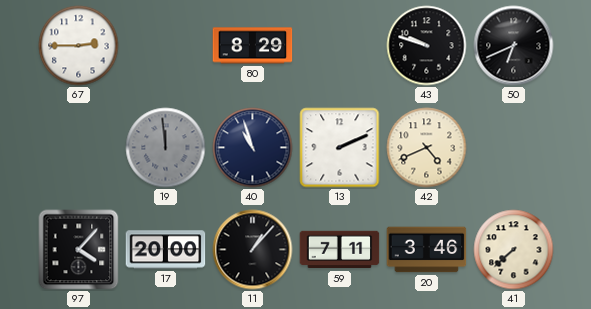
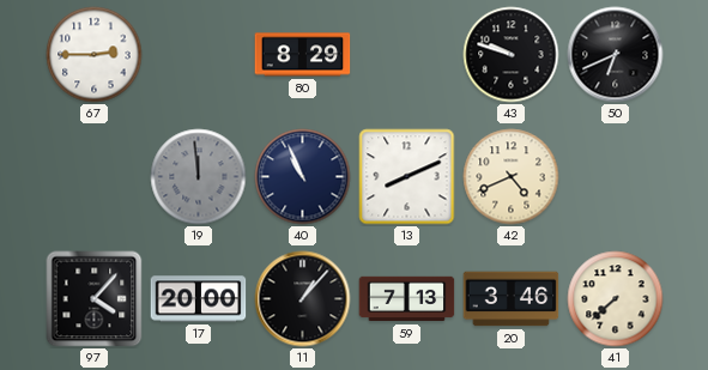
40: 10:57 -> 10:56 (303, 177)
13: 2:11 -> 8:11 (407, 177)
59: 7:11 -> 7:13 (407, 299)
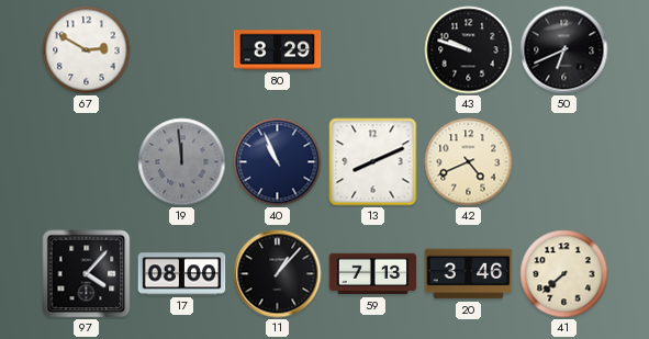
67: 2:45 -> 2:50 (87, 50)
17: 20:00 -> 08:00 (182, 274)
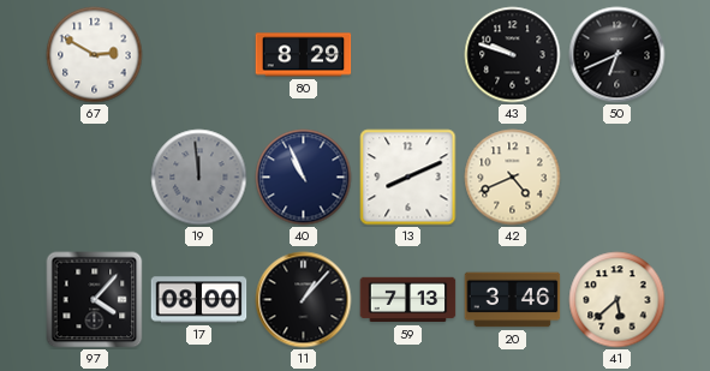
41: 7:38 -> 5:38 (617, 300)
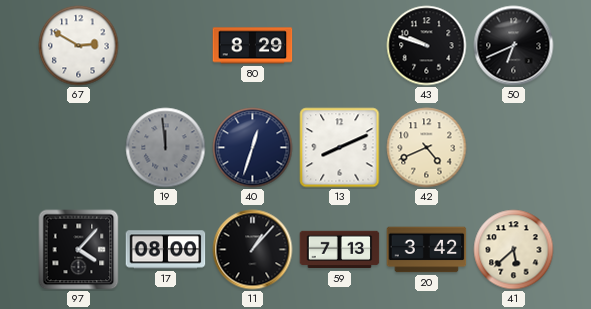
40: 10:56 -> 12:33 (253, 148)
20: 3:46 -> 3:42 (427, 250)
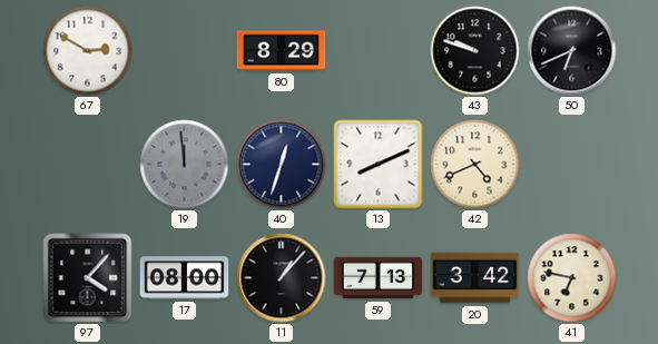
41: 5:38 -> 6:47 (572, 278)
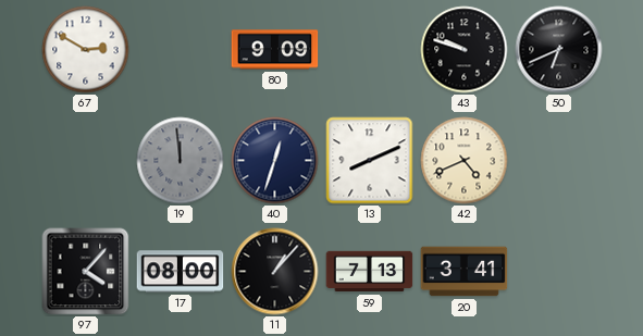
80: 8:29 -> 9:09 (275, 50)
20: 3:42 -> 3:41 (465, 272)
41: 6:47 -> none (572, 278)
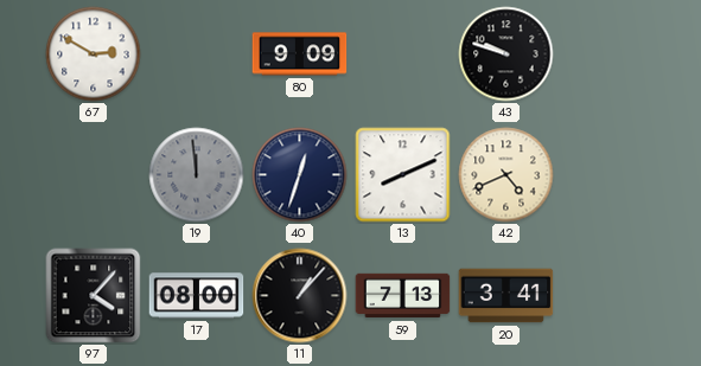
50: 6:41 -> none (559, 50)
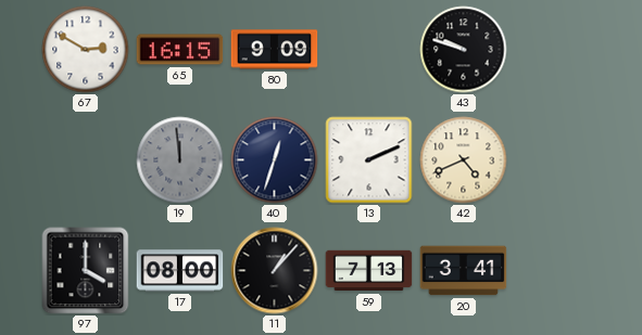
65: none -> 16:15 (180, 50)
13: 8:11 -> 2:11 (369, 160)
97: 4:07 -> 4:00 (86, 271)
